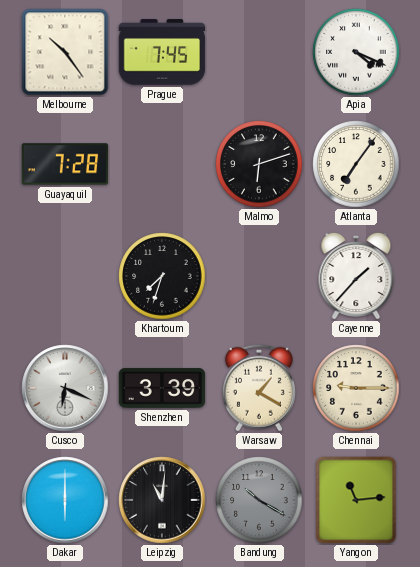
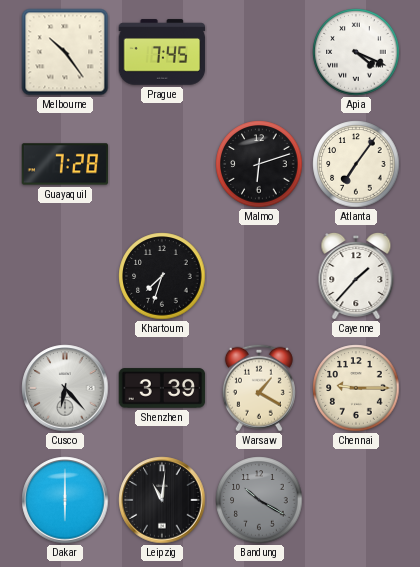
Cusco: 6:19 -> 6:23 (65, 388)
Yangon: 11:14 -> none (356, 500)
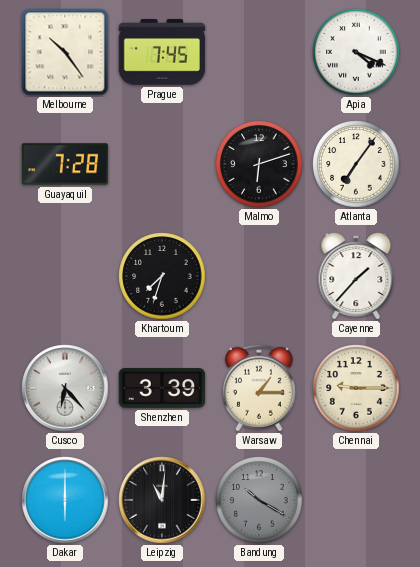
Warsaw: 1:20 -> 1:15 (259, 388)
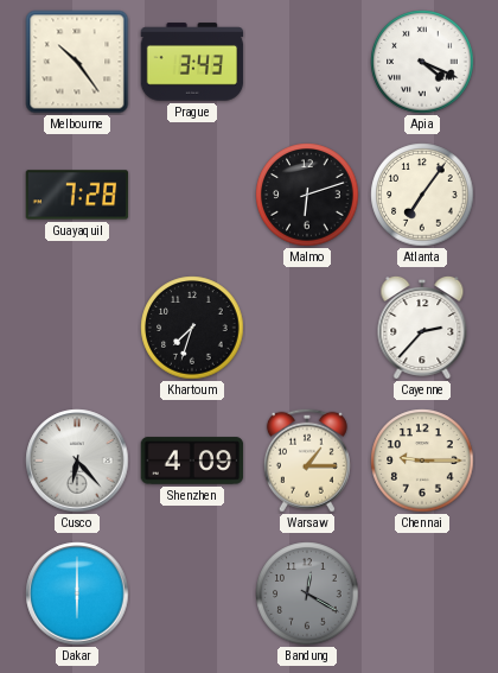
Prague: 7:45 -> 3:43 (192, 62)
Cayenne: 1:37 -> 2:37 (422, 328)
Shenzhen: 3:39 -> 4:09 (192, 461)
Leipzig: 11:01 -> none (162, 500)
Bandung: 10:20 -> 12:20 (307, 593)
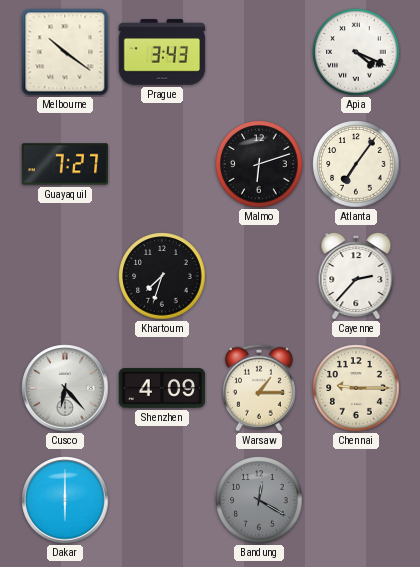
Melbourne: 10:24 -> 10:21 (65, 52)
Guayaquil: 7:28 -> 7:27 (65, 164)
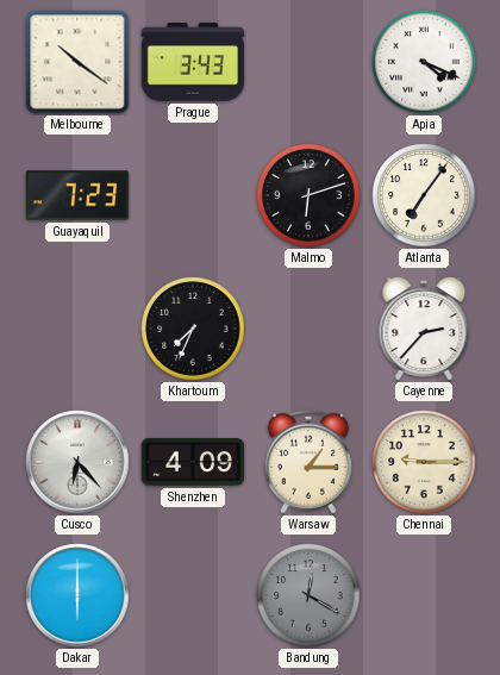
Guayaquil: 7:27 -> 7:23 (77, 195)
Khartoum: 7:33 -> 7:34 (193, 329)
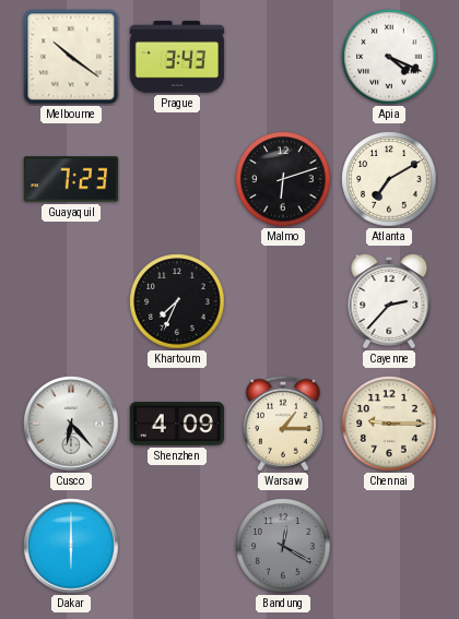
Atlanta: 7:06 -> 7:10 (389, 179)
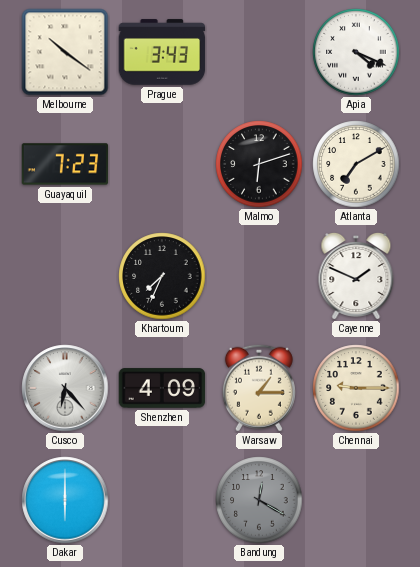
Cayenne: 2:37 -> 1:49 (356, 276)
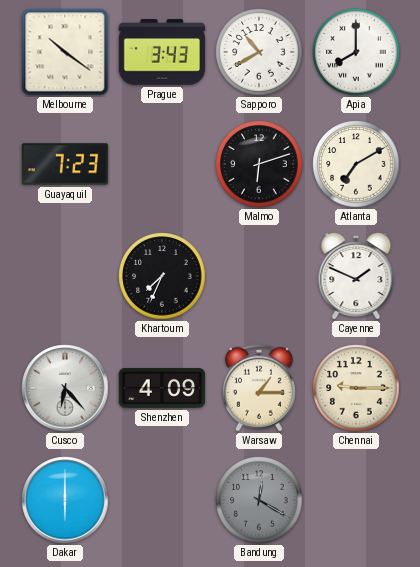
Sapporo: none -> 10:40 (259, 52)
Apia: 4:19 -> 8:00 (356, 52)
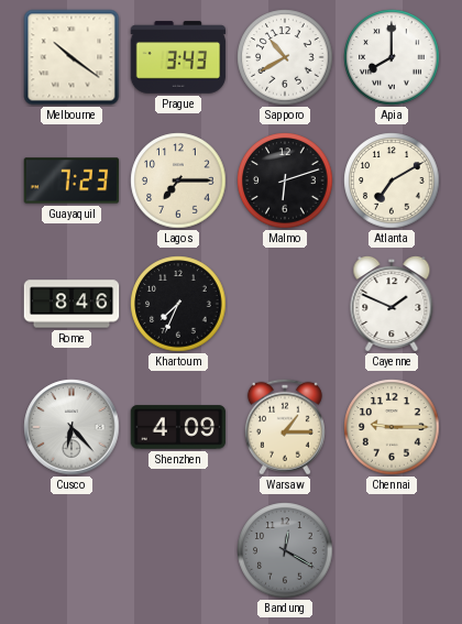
Lagos: none -> 7:15 (178, 180)
Rome: none -> 8:46 (71, 304)
Dakar: 6:00 -> none (65, 500)
